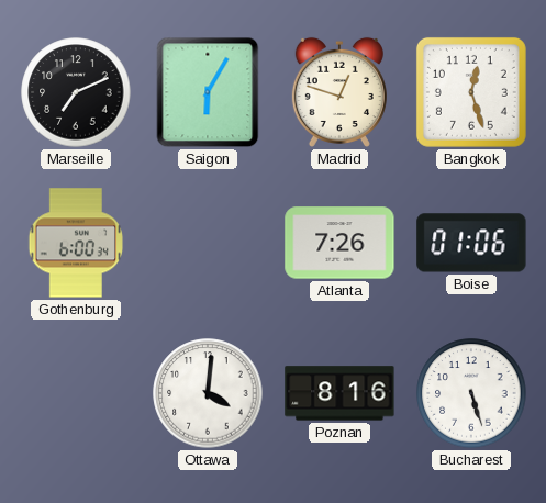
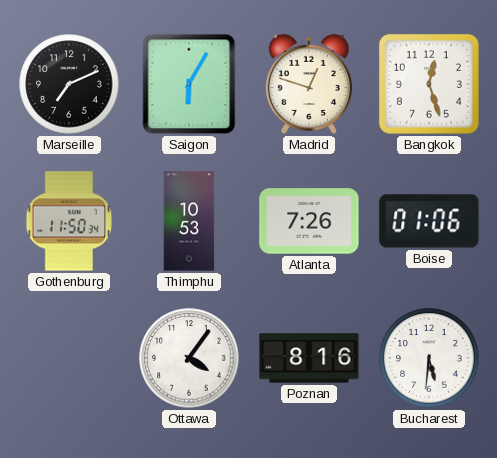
Gothenburg: 6:00 -> 11:50 (69, 221)
Thimphu: none -> 10:53 (189, 221)
Ottawa: 4:01 -> 4:06 (189, 358)
Bucharest: 5:27 -> 5:31 (429, 358)
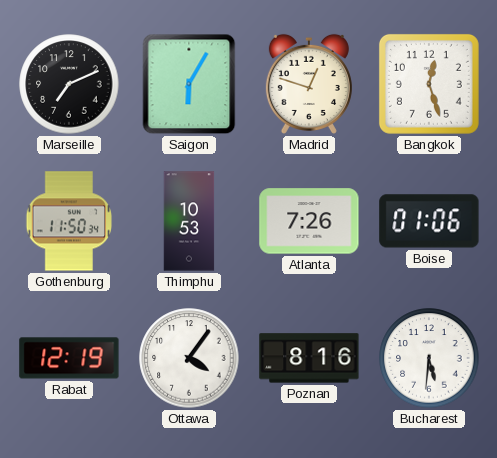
Rabat: none -> 12:19 (69, 358)
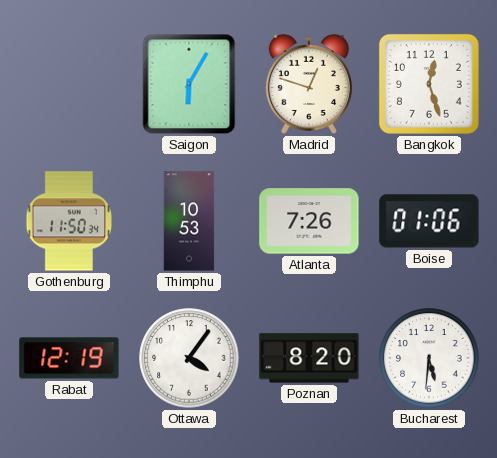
Marseille: 7:11 -> none (69, 84)
Poznan: 8:16 -> 8:20 (309, 358)
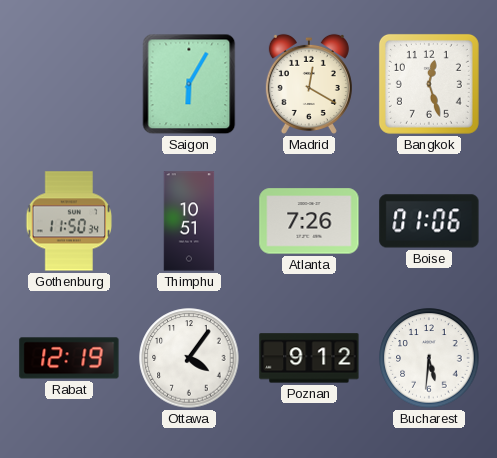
Madrid: 12:48 -> 12:20 (309, 84)
Thimphu: 10:53 -> 10:51 (189, 221)
Poznan: 8:20 -> 9:12 (309, 358)
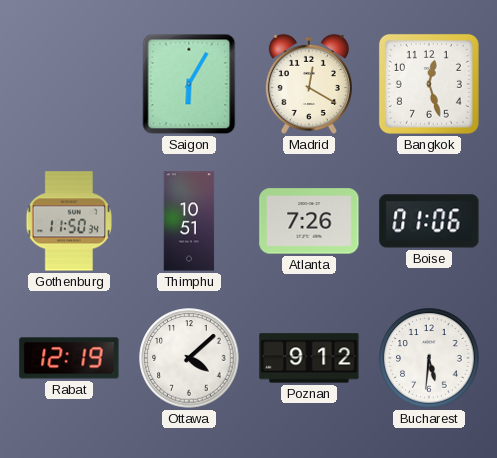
Ottawa: 4:06 -> 4:08 (189, 358)
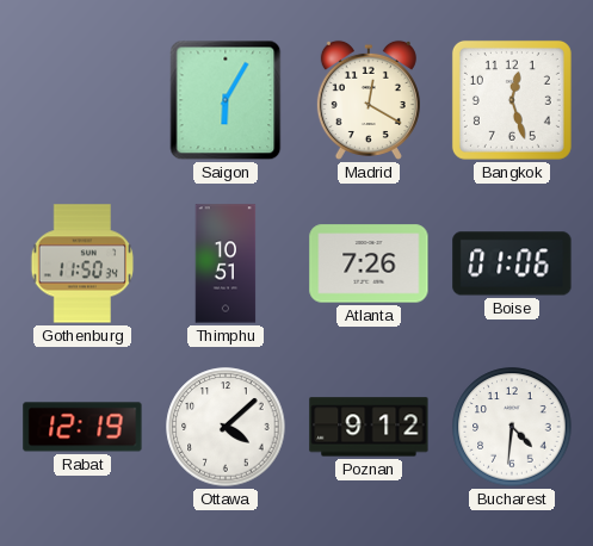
Bucharest: 5:31 -> 4:31 (512, 427)
